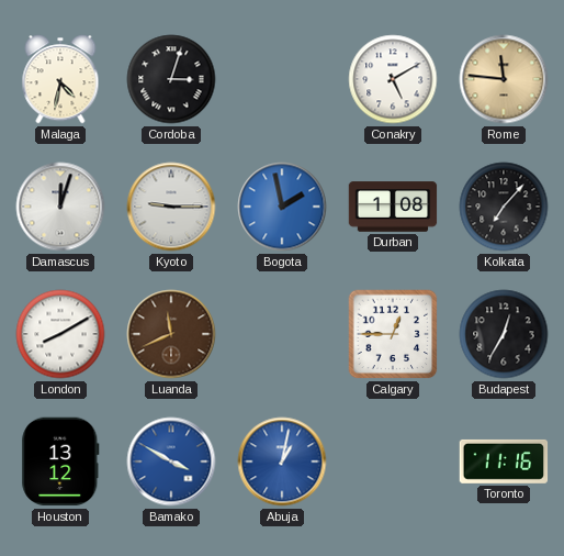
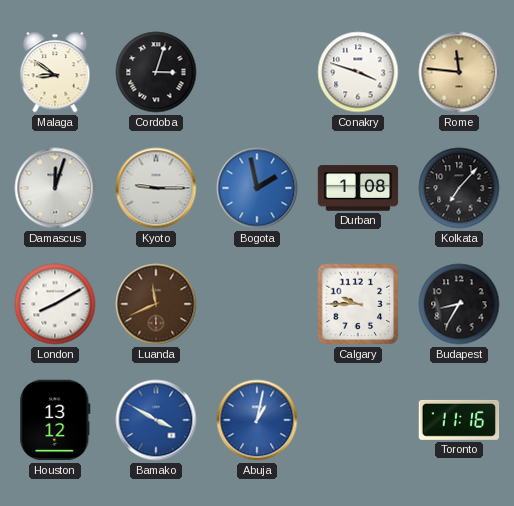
Malaga: 4:32 -> 8:51 (55, 72)
Conakry: 5:10 -> 3:48 (358, 72)
Calgary: 12:45 -> 9:45 (358, 304)
Budapest: 12:35 -> 8:35 (459, 304)
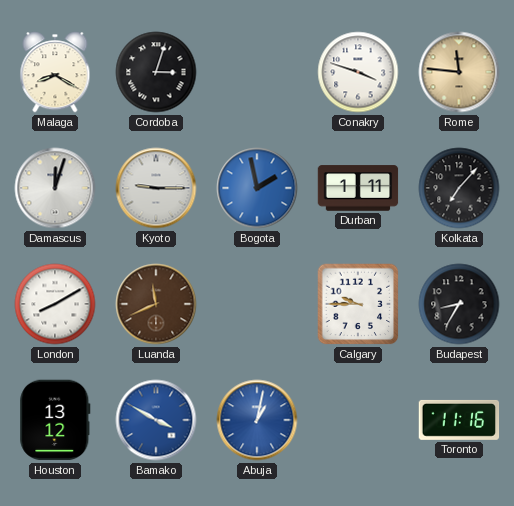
Malaga: 8:51 -> 8:20 (55, 72)
Durban: 1:08 -> 1:11 (358, 188)
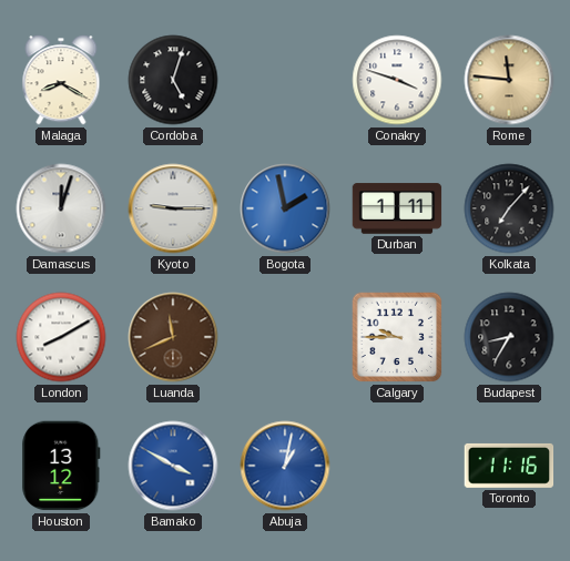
Cordoba: 3:03 -> 5:03 (173, 80)
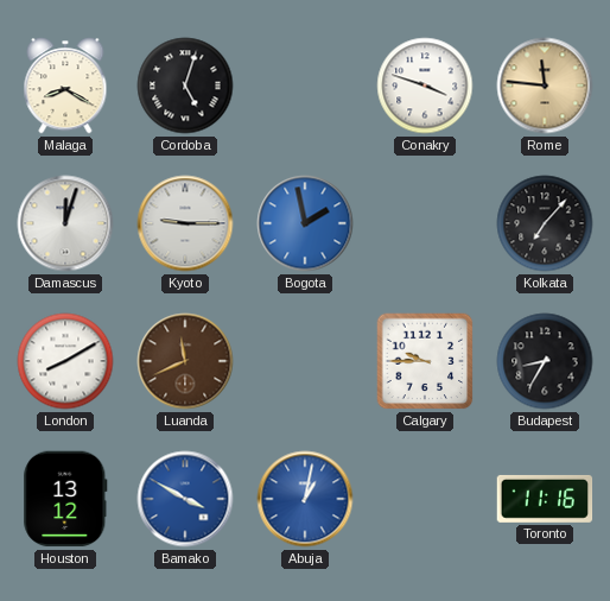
Durban: 1:11 -> none (397, 208)
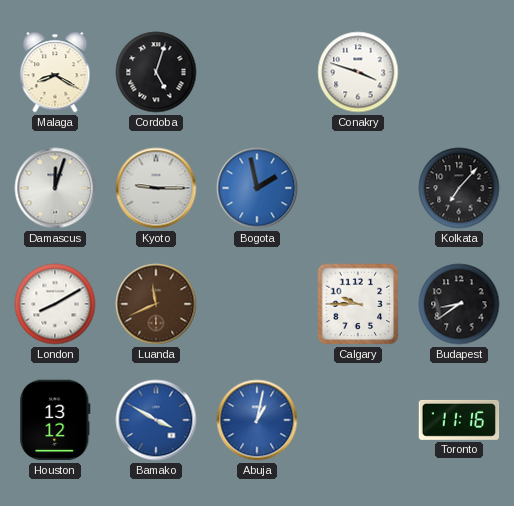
Rome: 11:46 -> none (545, 86)
Budapest: 8:35 -> 8:39 (459, 304)
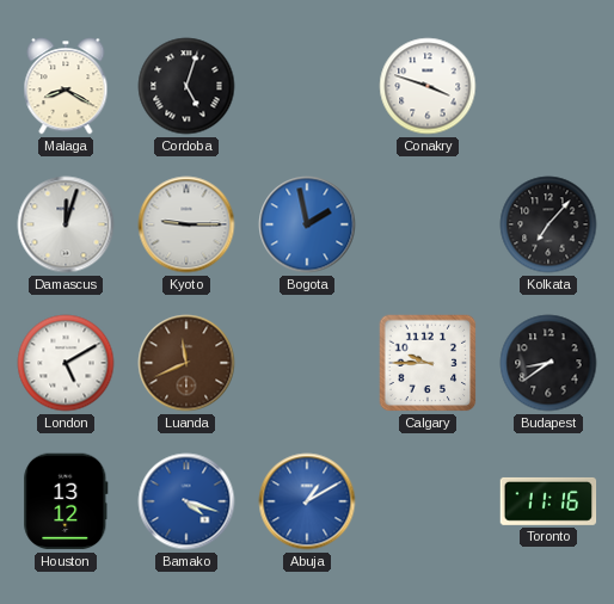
London: 8:10 -> 5:10 (66, 363)
Bamako: 3:50 -> 4:18 (186, 501)
Abuja: 1:02 -> 1:10 (307, 501)
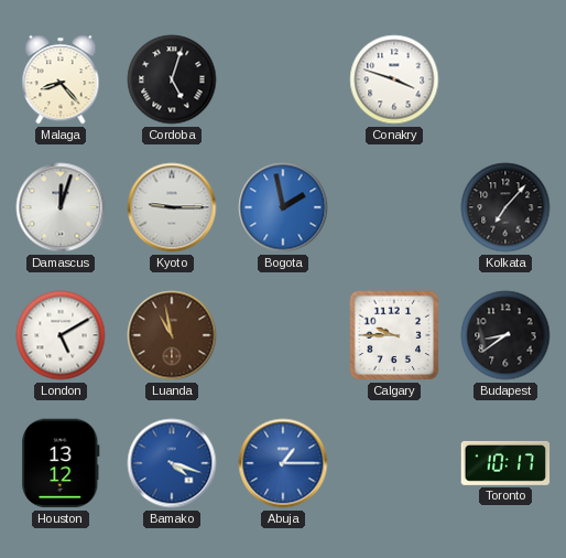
Malaga: 8:20 -> 8:23 (61, 79)
Luanda: 11:41 -> 10:58 (172, 335)
Abuja: 1:10 -> 1:15 (283, 463)
Toronto: 11:16 -> 10:17 (505, 463)
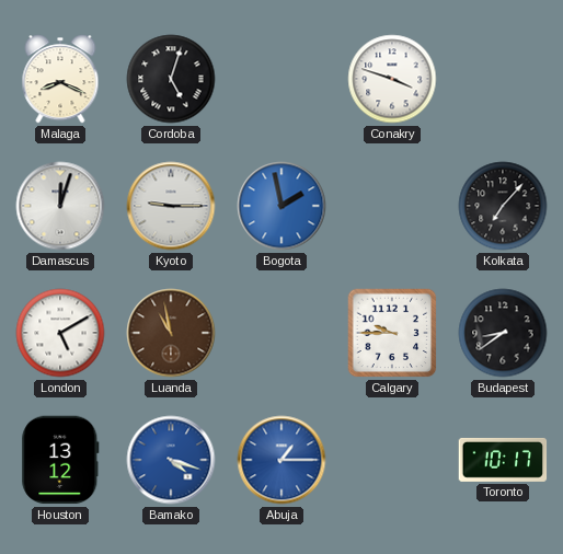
Malaga: 8:23 -> 8:19 (60, 79)
